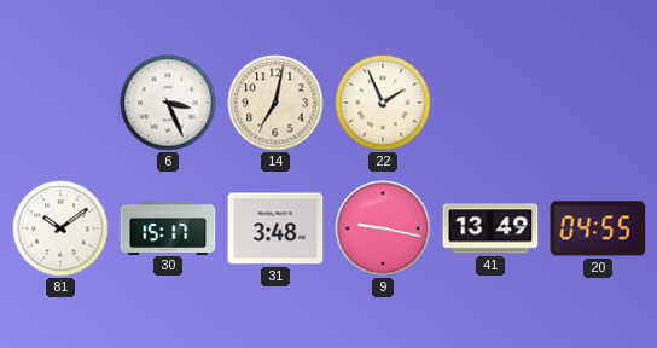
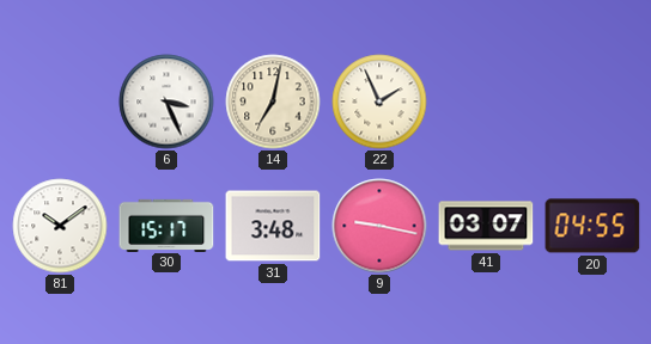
41: 13:49 -> 03:07 (486, 226)
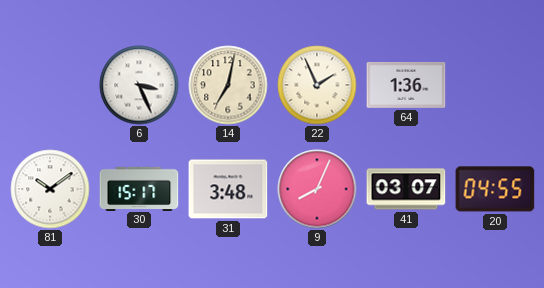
64: none -> 1:36 (406, 85)
9: 9:17 -> 8:04 (317, 189)
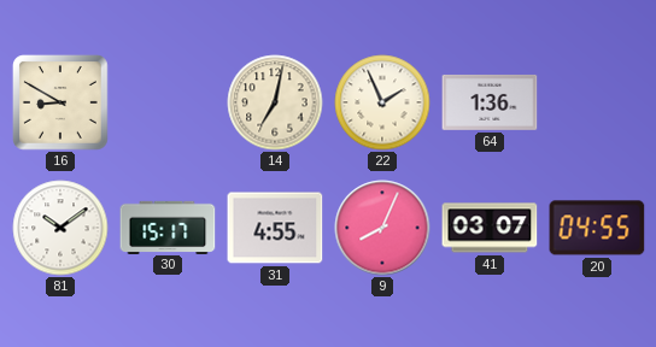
16: none -> 8:50 (61, 104)
6: 3:26 -> none (139, 85)
31: 3:48 -> 4:55 (275, 228)
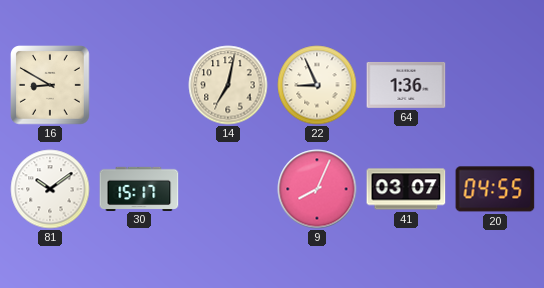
22: 1:56 -> 8:56 (317, 85)
31: 4:55 -> none (275, 228)
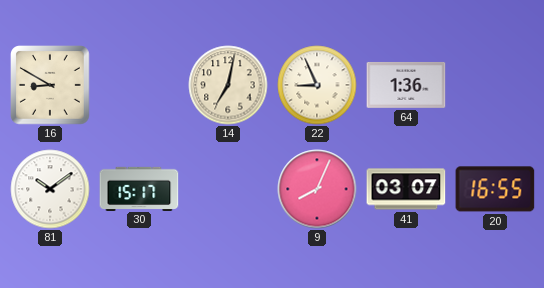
20: 04:55 -> 16:55 (495, 189)
